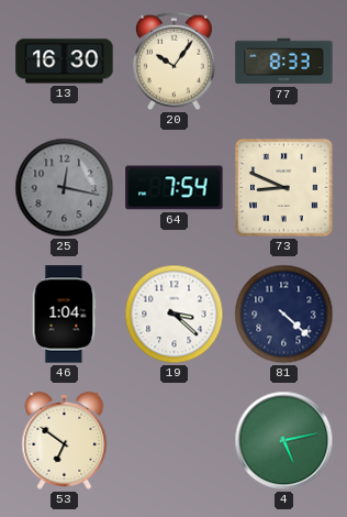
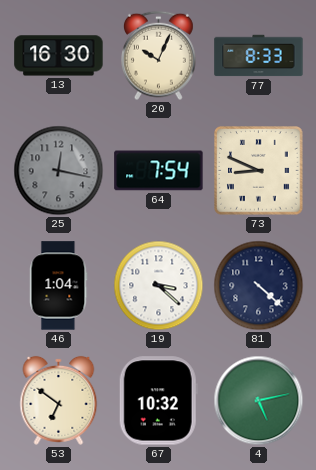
20: 10:06 -> 10:04 (159, 56)
67: none -> 10:32 (158, 401)
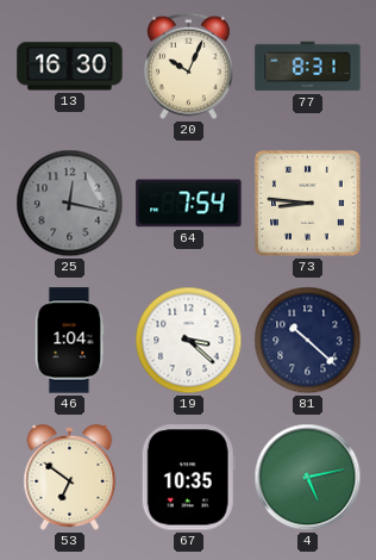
77: 8:33 -> 8:31 (308, 67)
73: 8:49 -> 8:46 (308, 204)
81: 4:22 -> 10:22 (308, 341)
67: 10:32 -> 10:35 (188, 478)
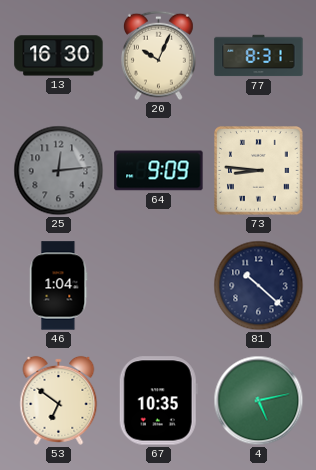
25: 12:17 -> 12:14 (59, 171)
64: 7:54 -> 9:09 (159, 171)
19: 3:22 -> none (189, 341)
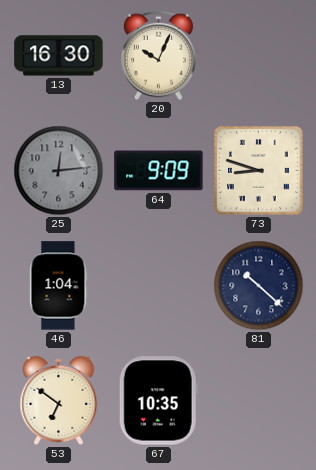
77: 8:31 -> none (259, 56)
73: 8:46 -> 8:48 (259, 171)
4: 5:13 -> none (259, 401)
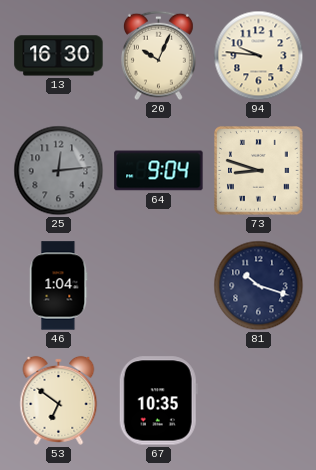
94: none -> 9:46 (259, 56)
64: 9:09 -> 9:04 (159, 171)
81: 10:22 -> 10:18 (259, 286)
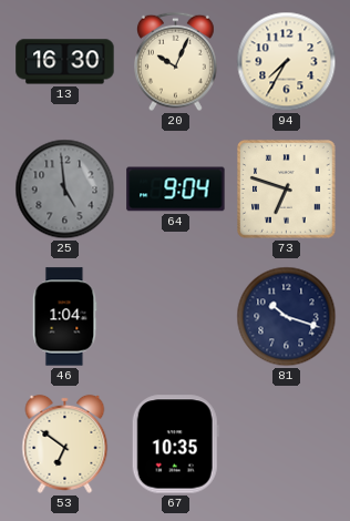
94: 9:46 -> 7:35 (287, 62)
25: 12:14 -> 4:59 (65, 190)
73: 8:48 -> 6:48 (287, 190)
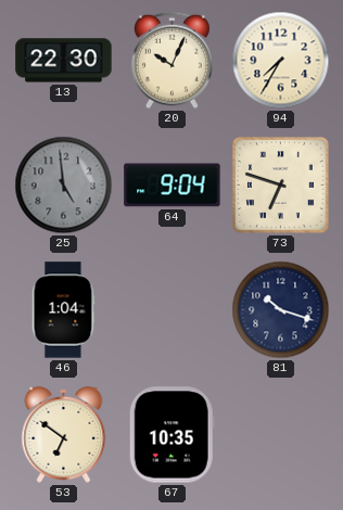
13: 16:30 -> 22:30 (64, 61)
